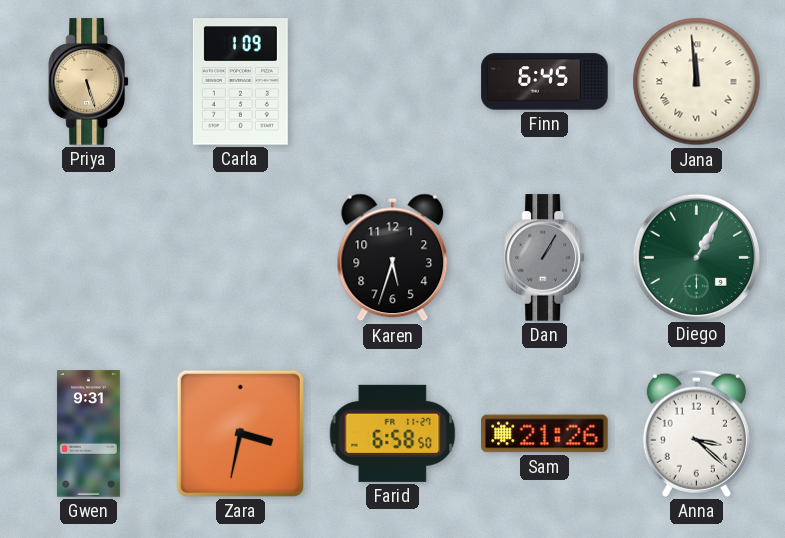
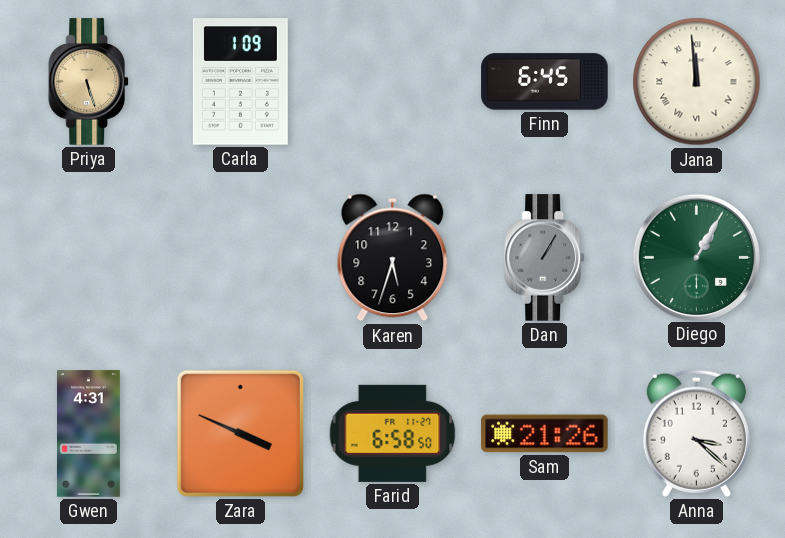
Gwen: 9:31 -> 4:31 (88, 434)
Zara: 3:32 -> 3:49 (240, 433)
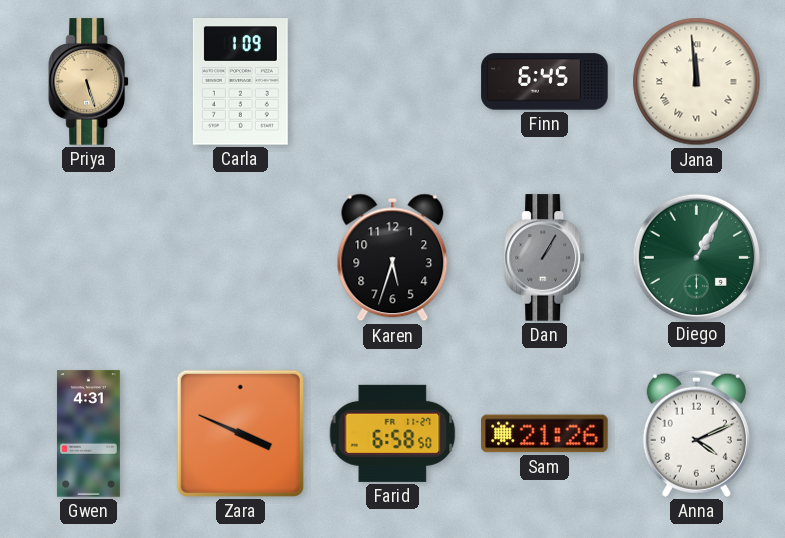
Anna: 3:22 -> 4:11 (696, 433)
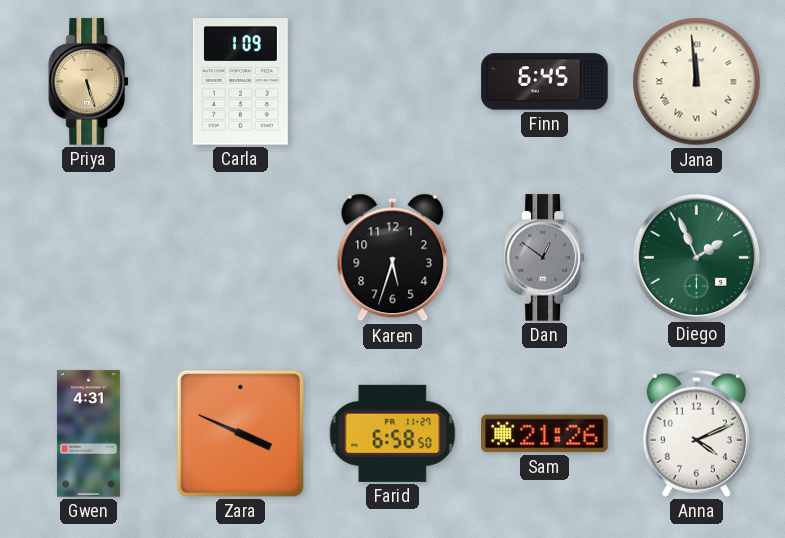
Dan: 1:05 -> 12:51 (544, 258)
Diego: 1:05 -> 1:56 (696, 257)
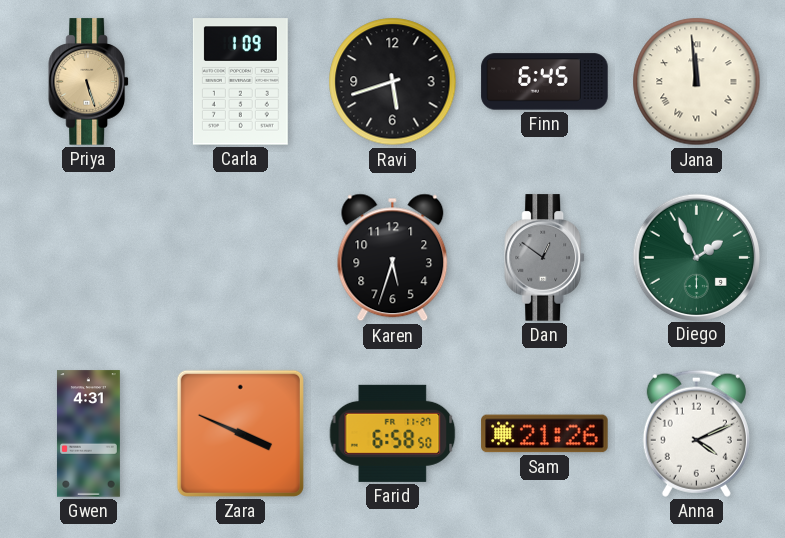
Ravi: none -> 5:42 (393, 82)
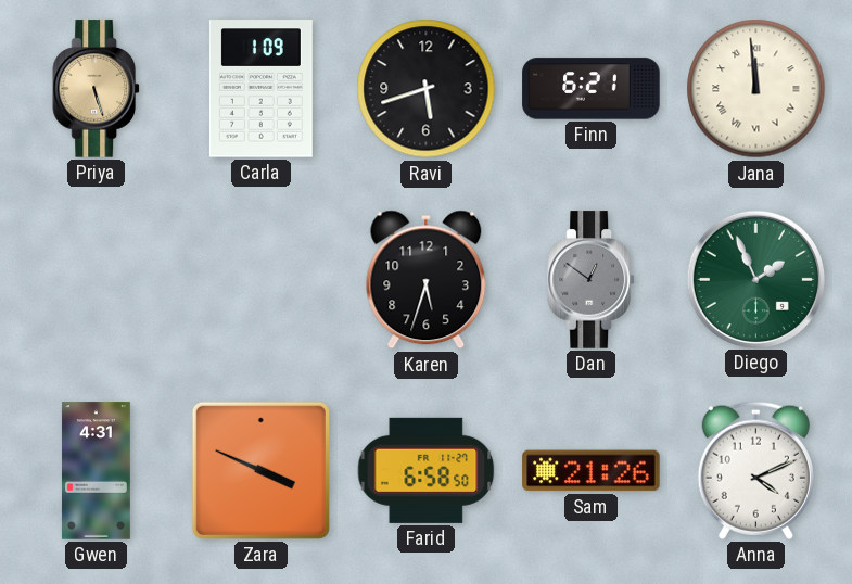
Finn: 6:45 -> 6:21 (592, 89)
